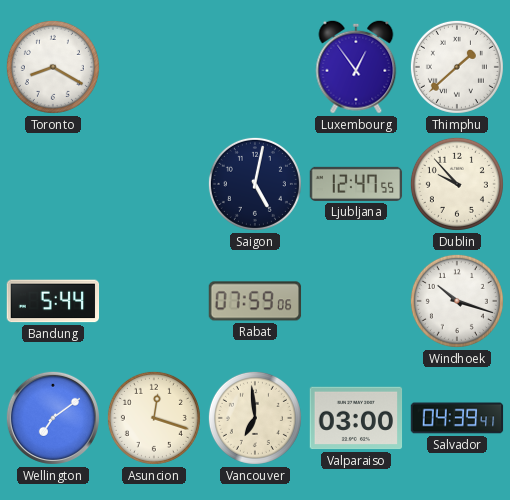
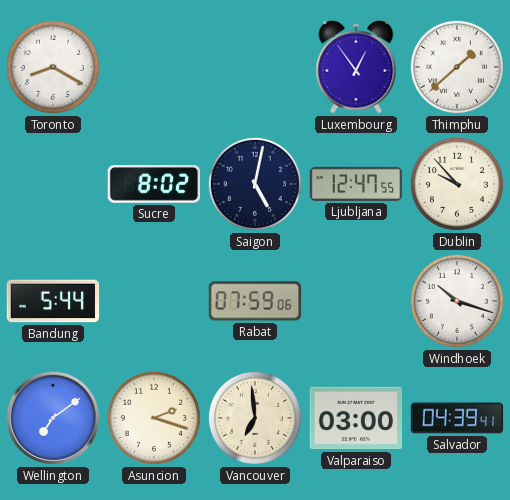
Sucre: none -> 8:02 (153, 184)
Asuncion: 12:18 -> 2:18 (154, 418)
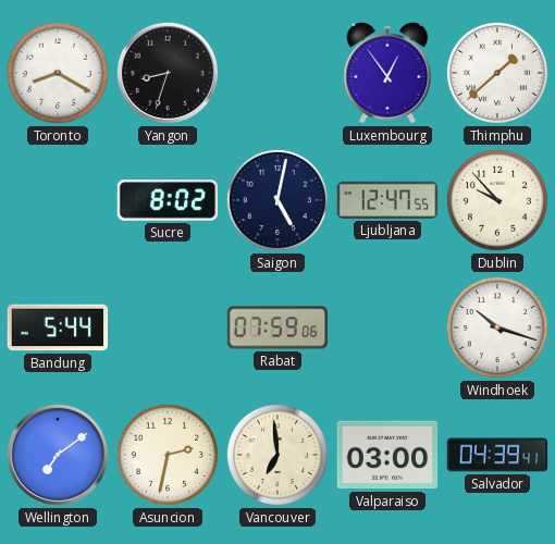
Yangon: none -> 8:33 (168, 73)
Asuncion: 2:18 -> 2:32 (168, 455)
